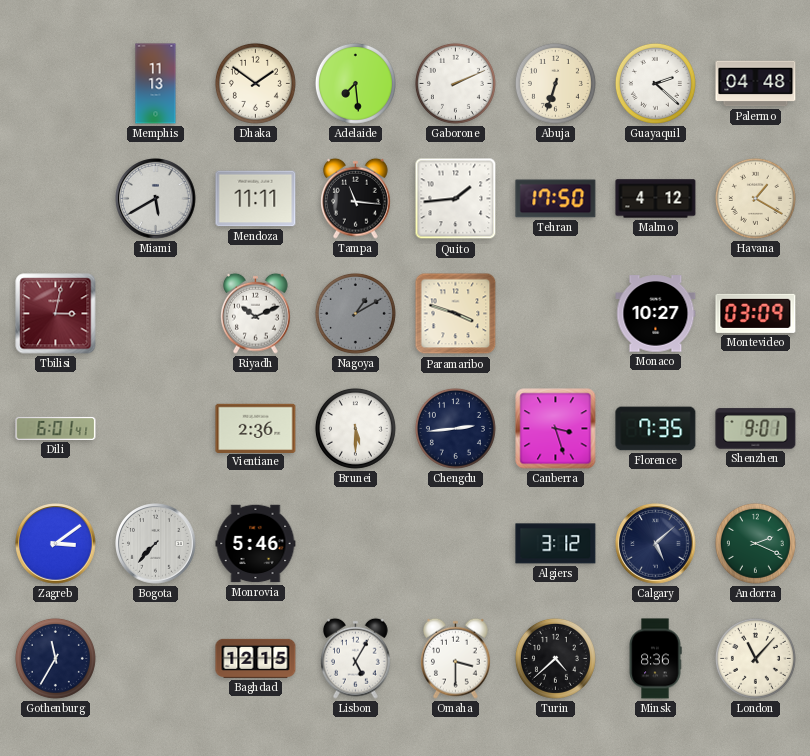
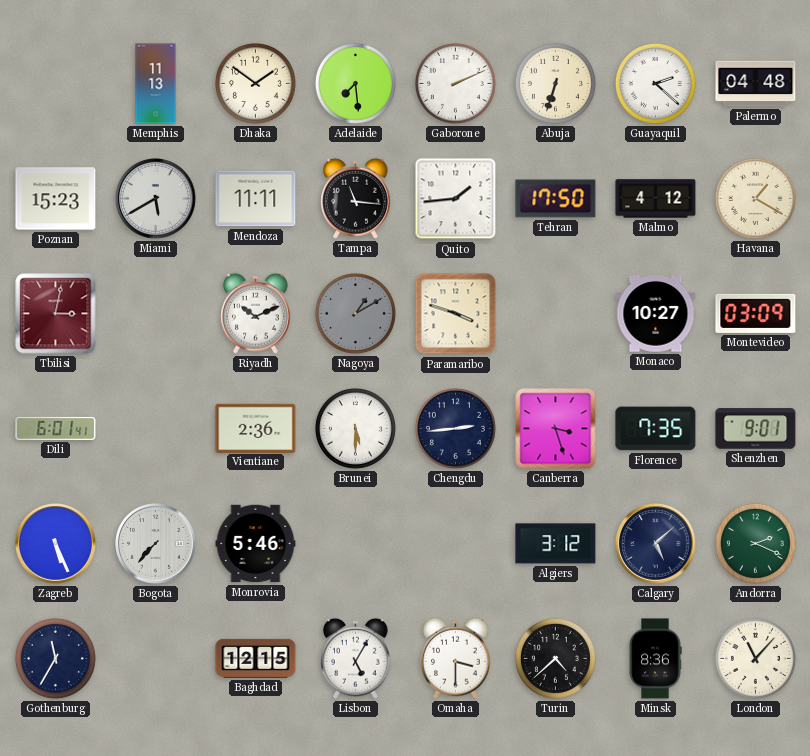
Poznan: none -> 15:23 (56, 199)
Zagreb: 3:09 -> 5:26 (56, 544)
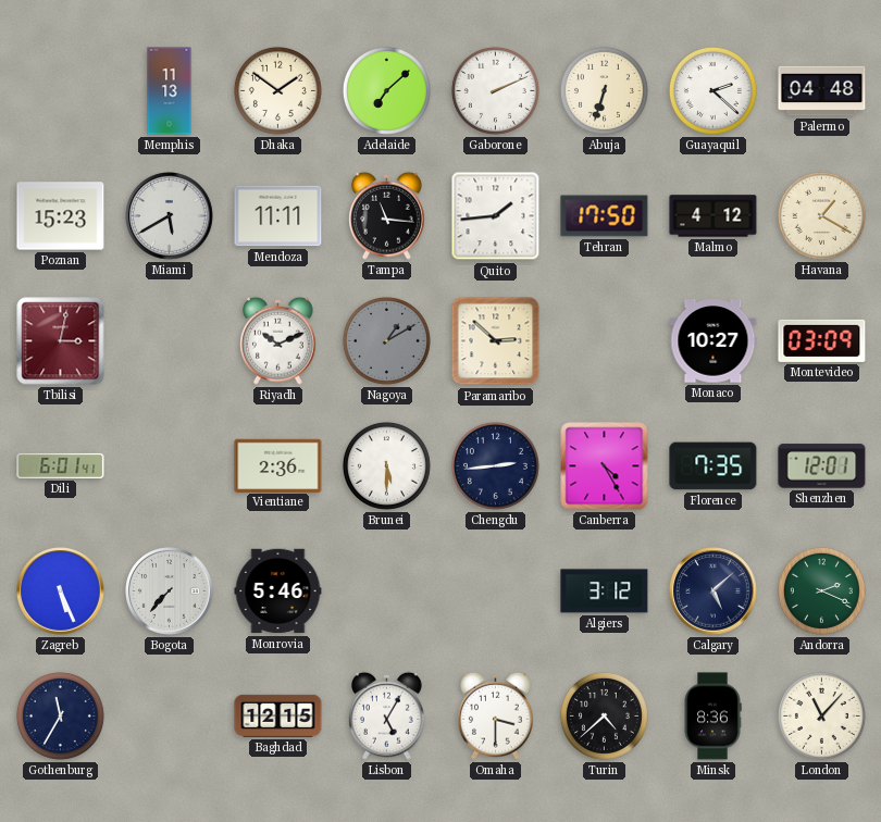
Adelaide: 7:29 -> 7:08 (386, 90)
Paramaribo: 3:48 -> 2:52 (496, 341)
Canberra: 3:27 -> 4:25 (605, 466)
Shenzhen: 9:01 -> 12:01 (822, 466)
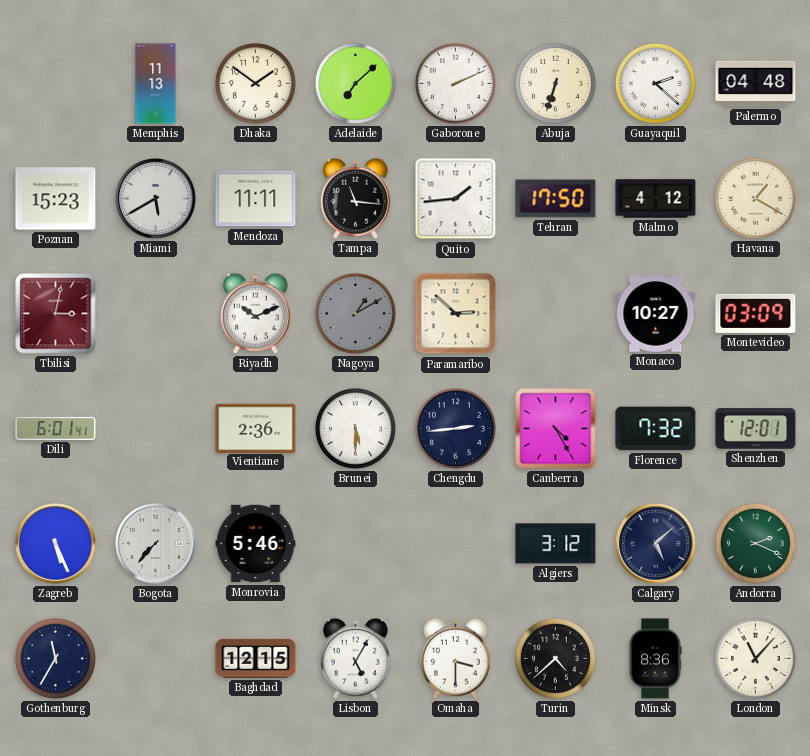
Florence: 7:35 -> 7:32 (656, 429)
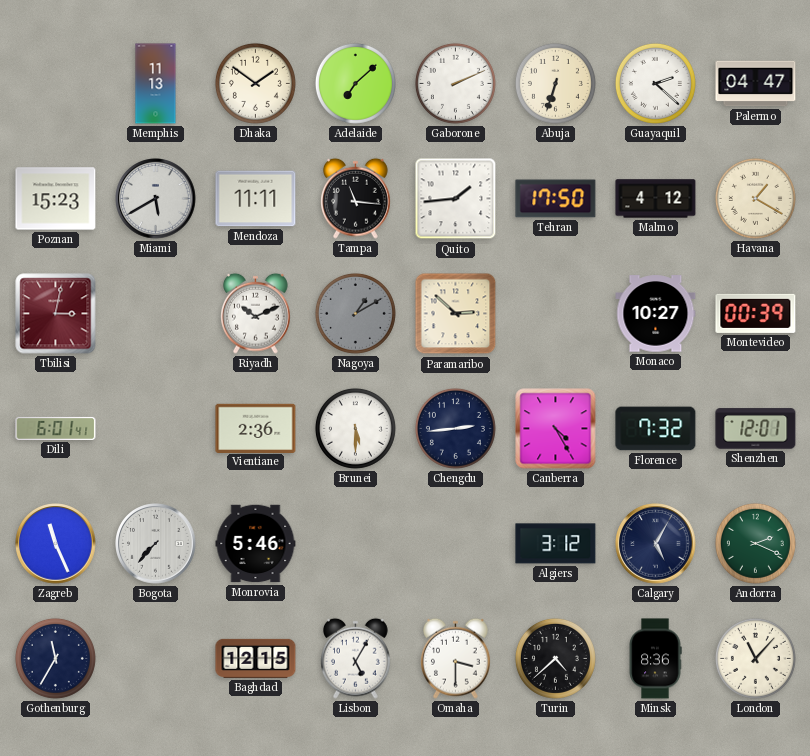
Palermo: 04:48 -> 04:47 (756, 84)
Montevideo: 03:09 -> 00:39 (756, 313)
Zagreb: 5:26 -> 11:26 (56, 544)
Calgary: 5:08 -> 5:05 (656, 544)
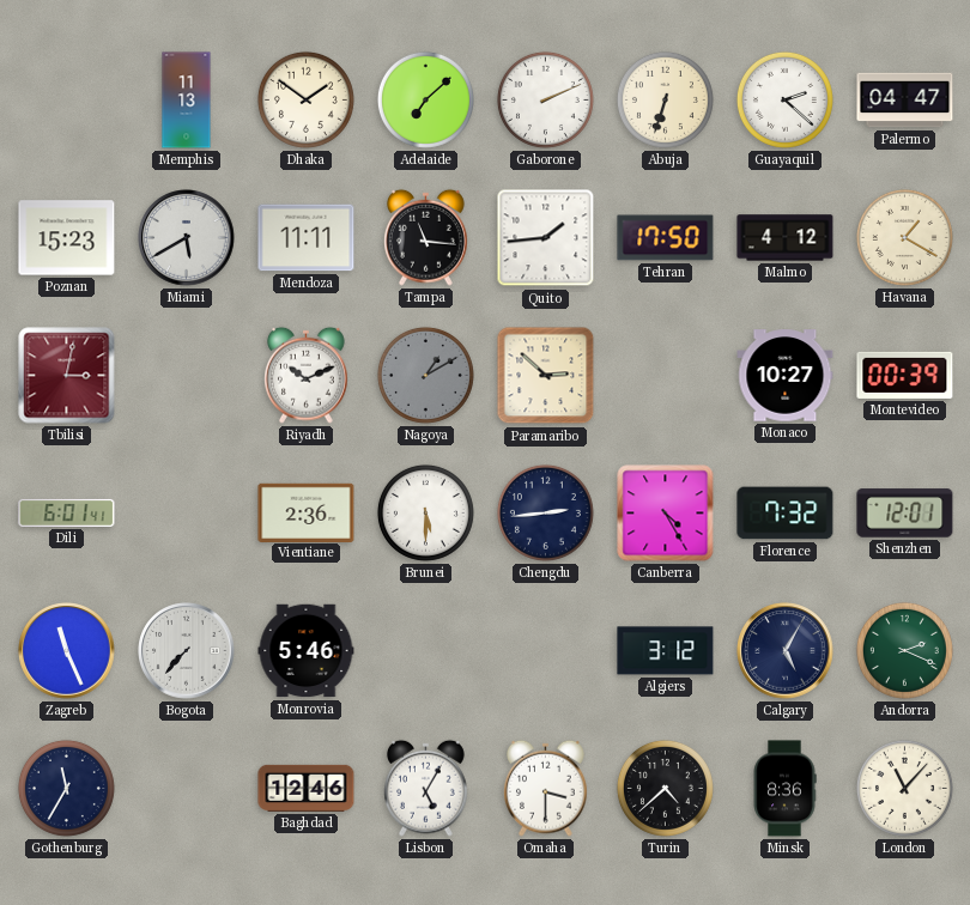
Baghdad: 12:15 -> 12:46 (307, 788)
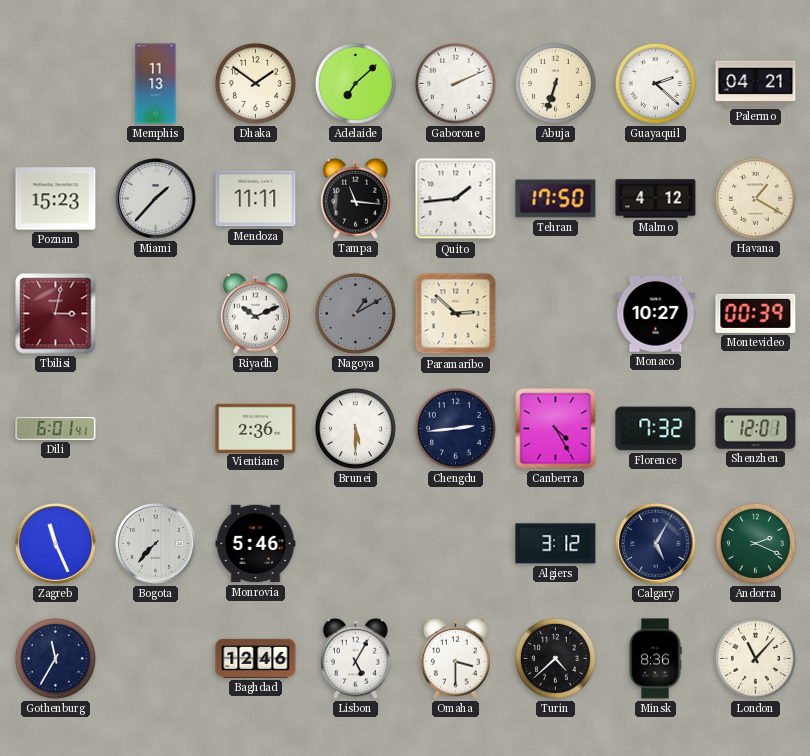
Palermo: 04:47 -> 04:21 (756, 84)
Miami: 5:40 -> 1:37 (156, 199)
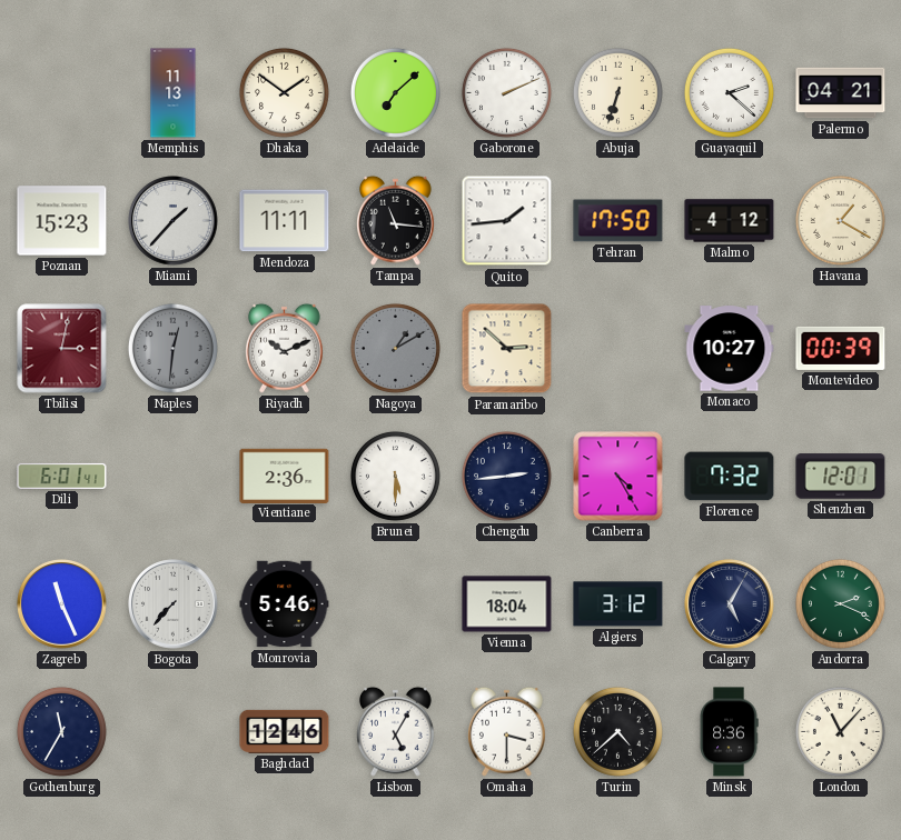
Naples: none -> 12:31 (172, 348)
Vienna: none -> 18:04 (507, 604)
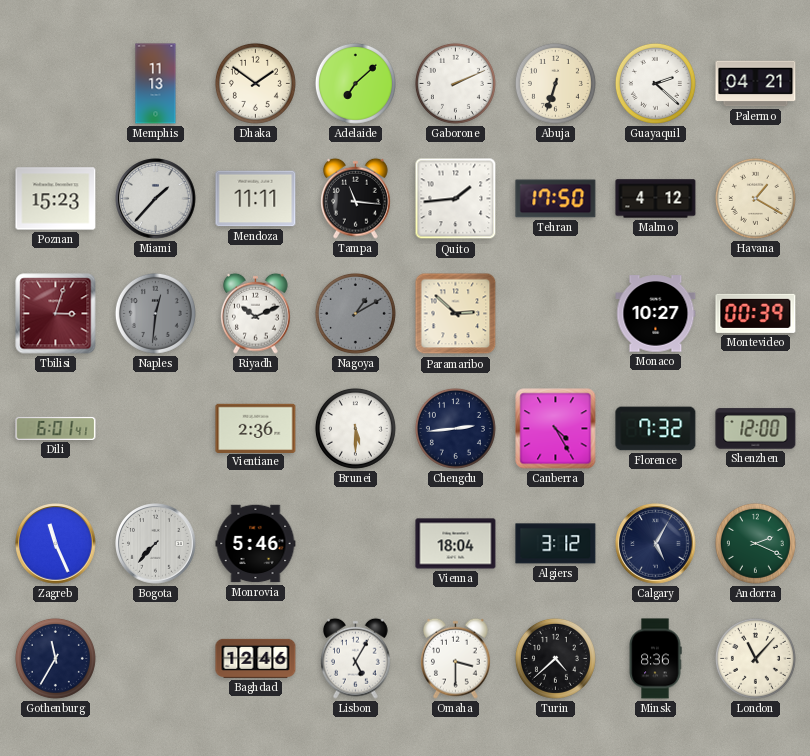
Tbilisi: 3:02 -> 3:03 (56, 314)
Shenzhen: 12:01 -> 12:00 (756, 429)
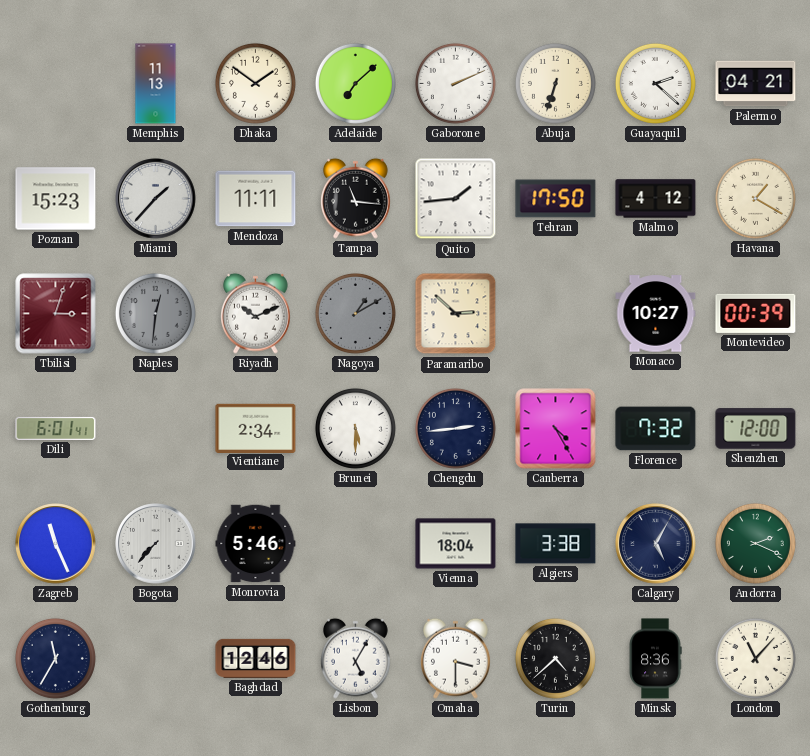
Vientiane: 2:36 -> 2:34 (256, 428)
Algiers: 3:12 -> 3:38 (556, 544)
